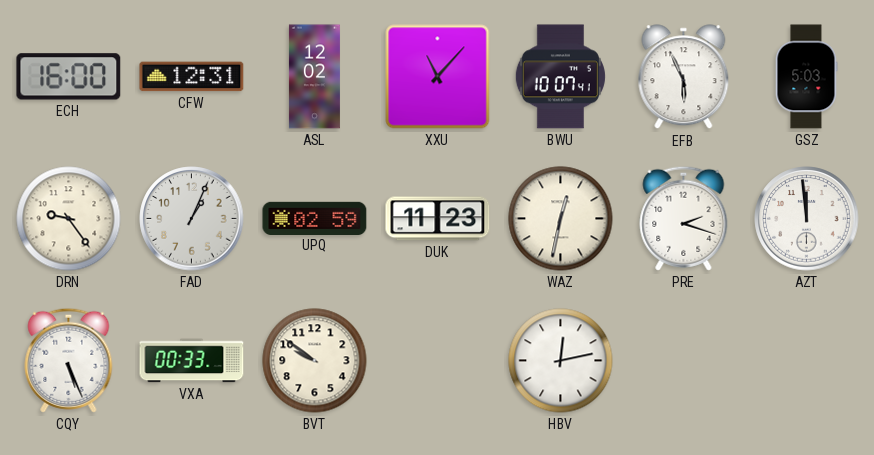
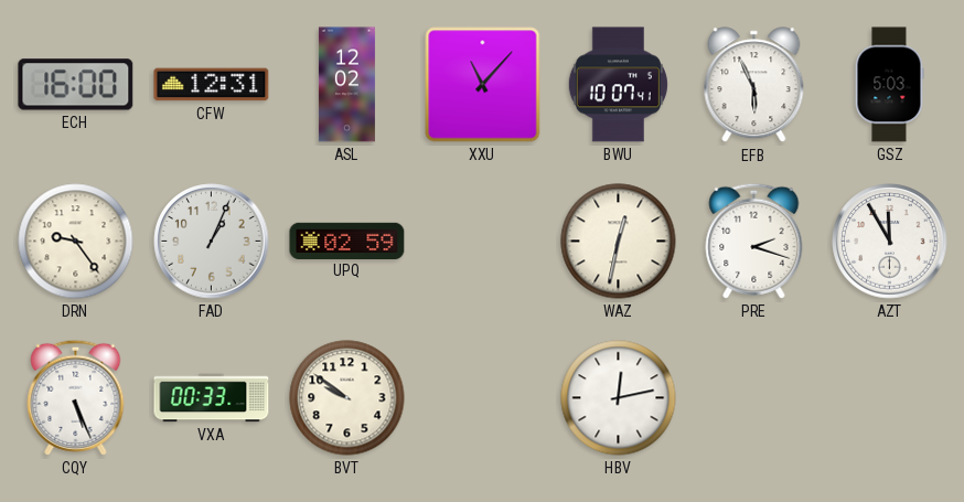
DUK: 11:23 -> none (438, 219)
AZT: 11:59 -> 11:55 (890, 242)
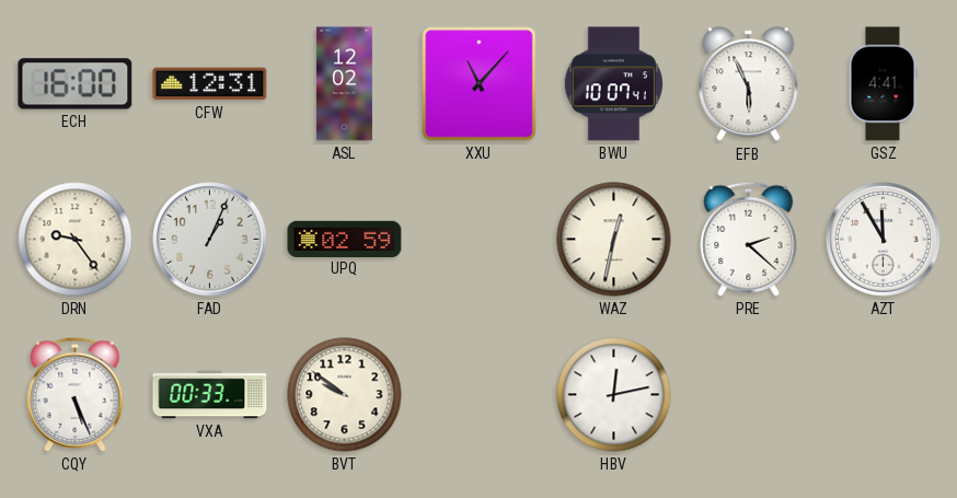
GSZ: 5:03 -> 4:41 (883, 84)
PRE: 2:18 -> 2:22 (749, 239)
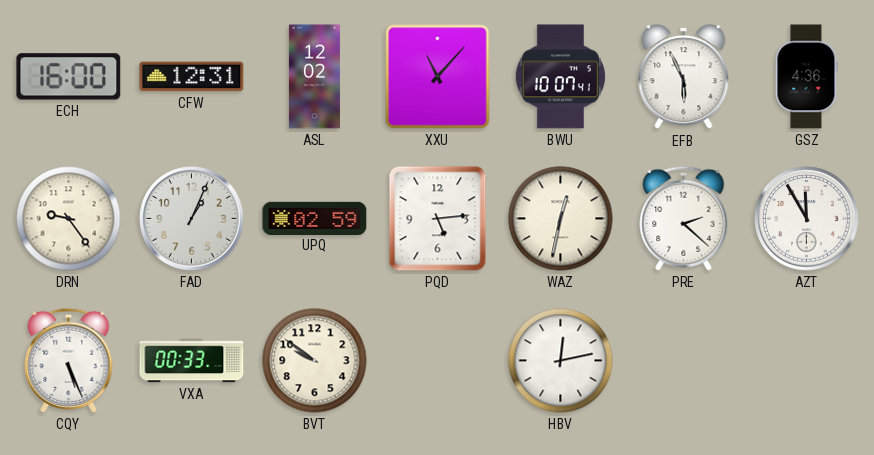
GSZ: 4:41 -> 4:36 (806, 77)
PQD: none -> 5:14 (438, 219)
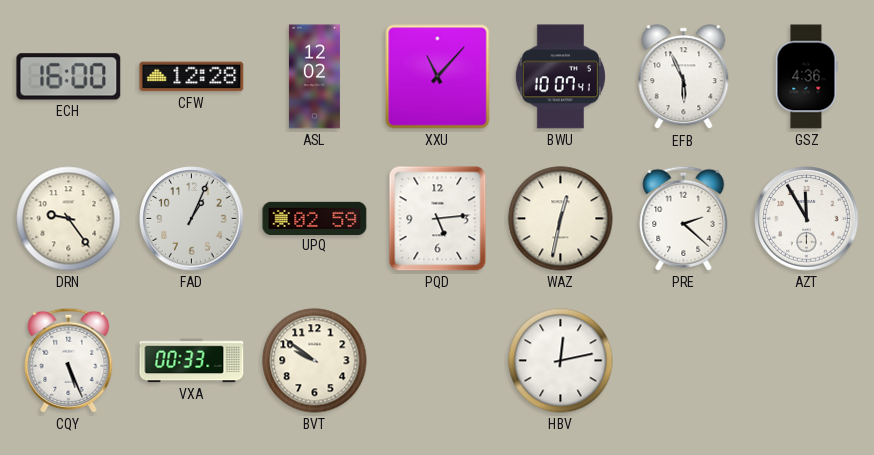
CFW: 12:31 -> 12:28 (192, 77)
